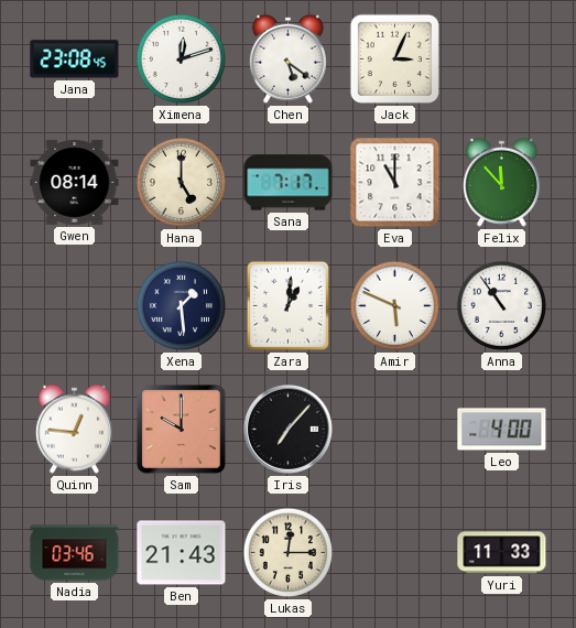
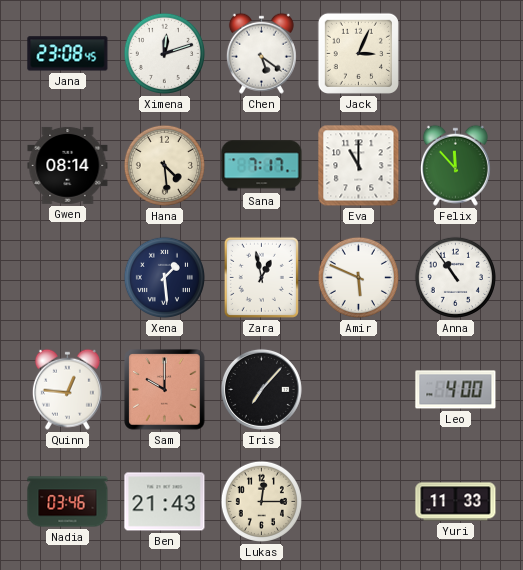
Hana: 5:00 -> 4:29 (164, 165)
Zara: 1:01 -> 12:58 (261, 277)
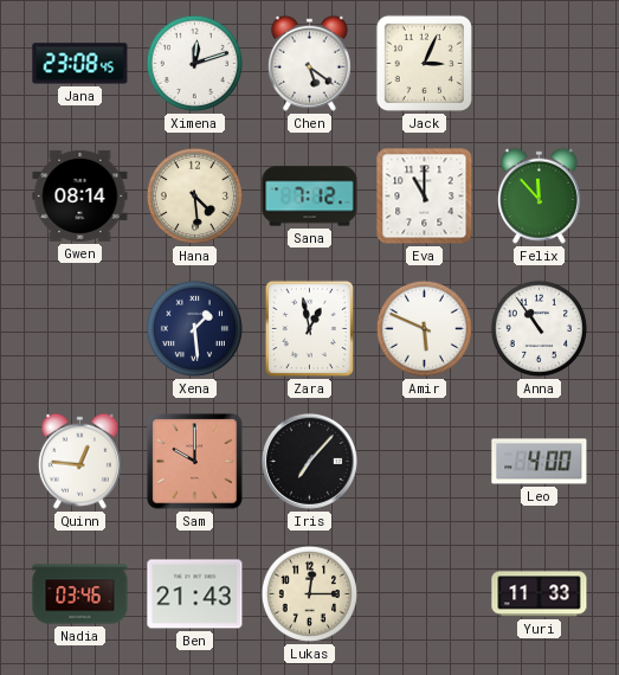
Sana: 7:17 -> 7:12 (310, 197)
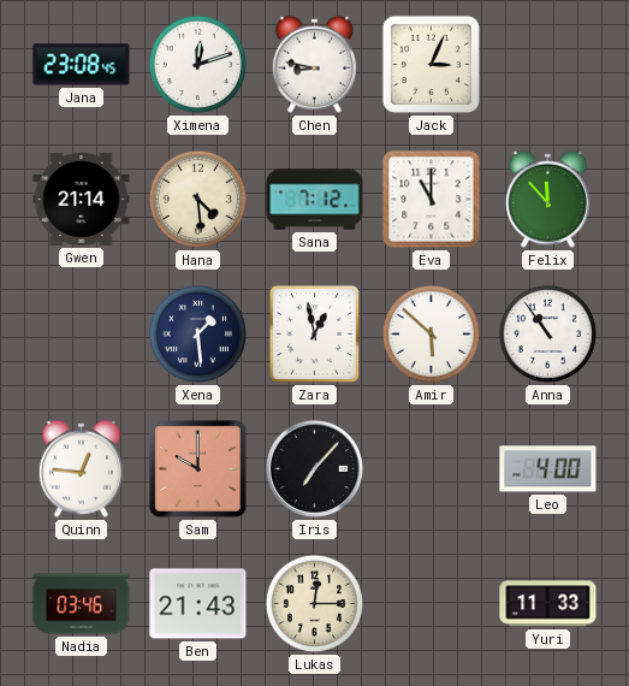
Chen: 5:21 -> 8:47 (314, 64)
Gwen: 08:14 -> 21:14 (82, 199)
Amir: 5:49 -> 5:52 (431, 333)
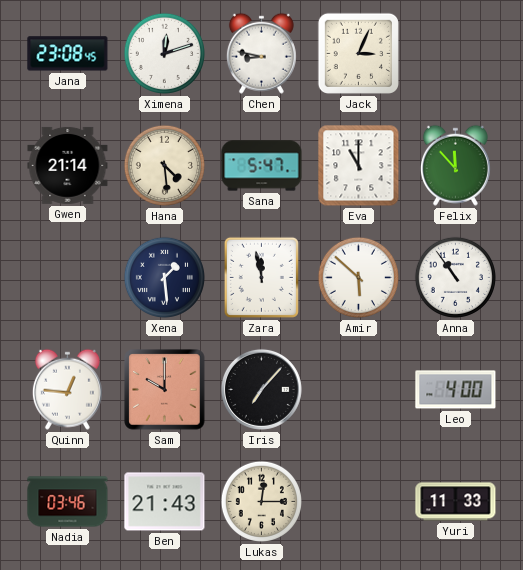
Sana: 7:12 -> 5:47 (262, 166)
Zara: 12:58 -> 11:58 (261, 277)
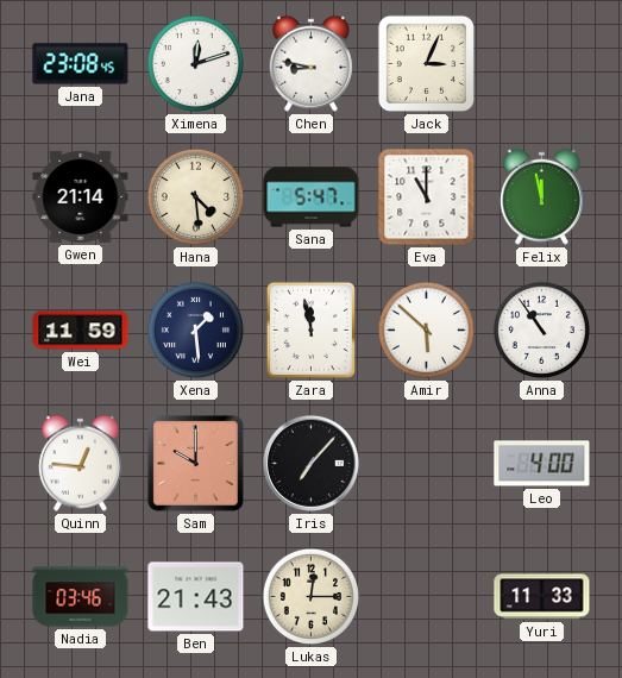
Felix: 11:53 -> 11:58 (541, 196)
Wei: none -> 11:59 (81, 331)
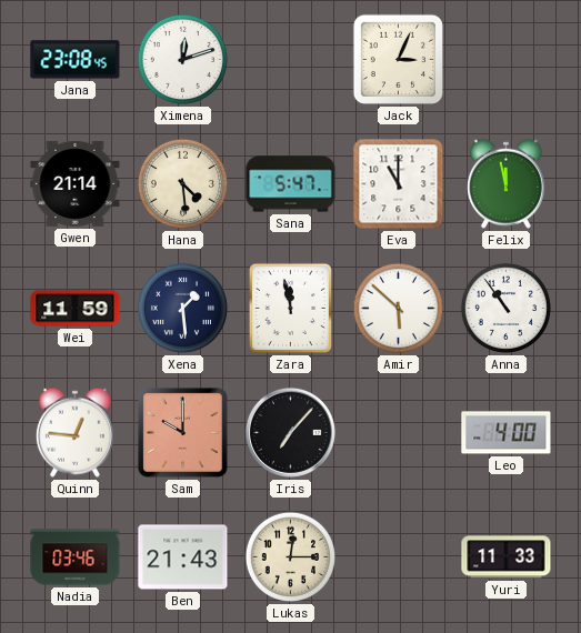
Chen: 8:47 -> none (310, 63)
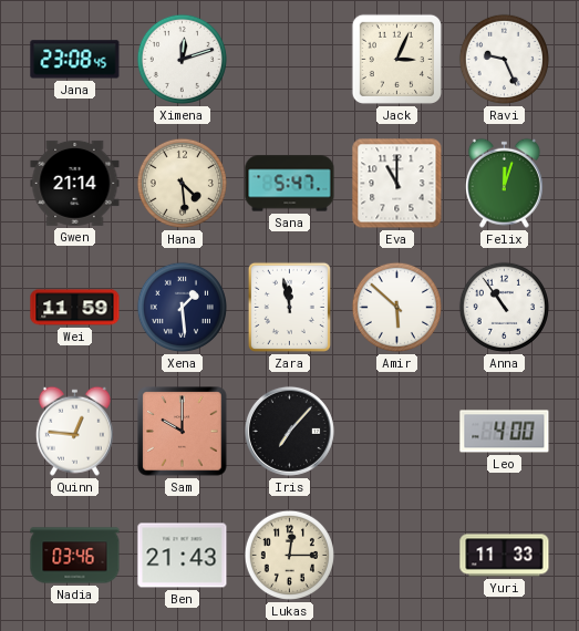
Ravi: none -> 9:26 (504, 59)
Felix: 11:58 -> 12:03 (504, 183)
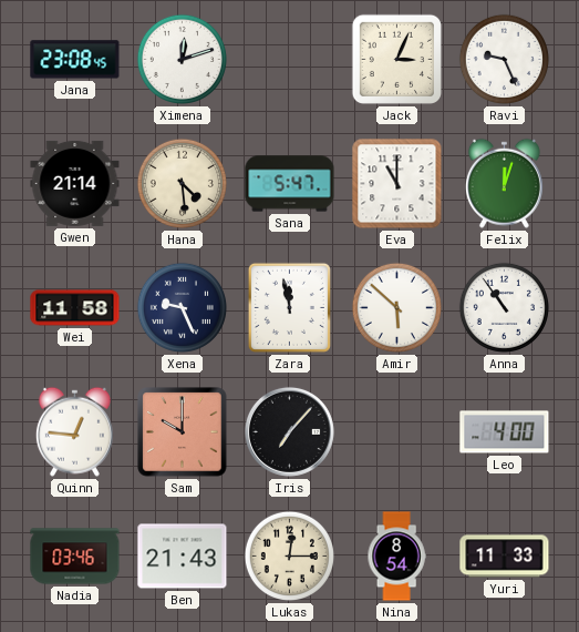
Wei: 11:59 -> 11:58 (75, 308)
Xena: 1:29 -> 9:26 (182, 307)
Nina: none -> 8:54 (396, 557)
